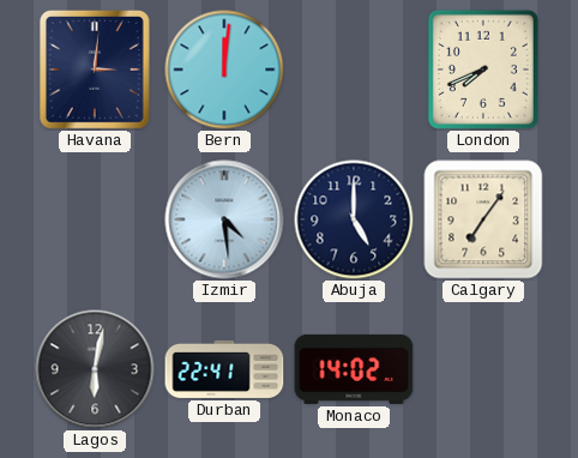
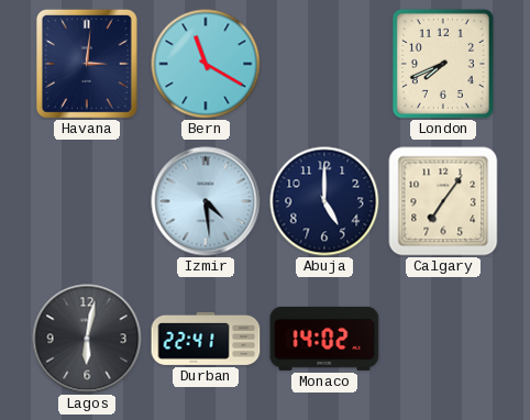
Bern: 12:01 -> 11:20 (206, 64)
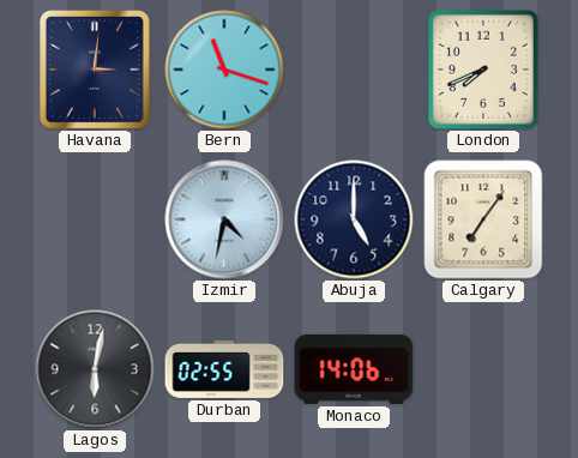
Bern: 11:20 -> 11:18 (224, 70)
Izmir: 4:29 -> 4:32 (224, 219)
Durban: 22:41 -> 02:55 (224, 369)
Monaco: 14:02 -> 14:06 (354, 369)
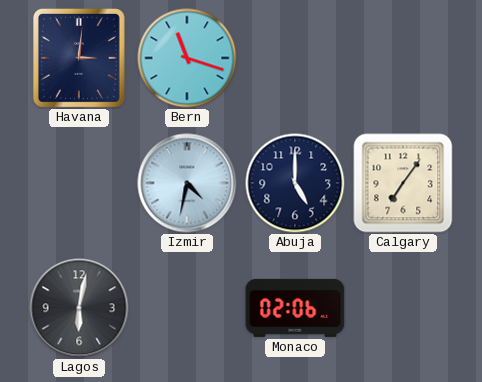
London: 7:41 -> none (483, 70)
Durban: 02:55 -> none (224, 369)
Monaco: 14:06 -> 02:06 (295, 308)
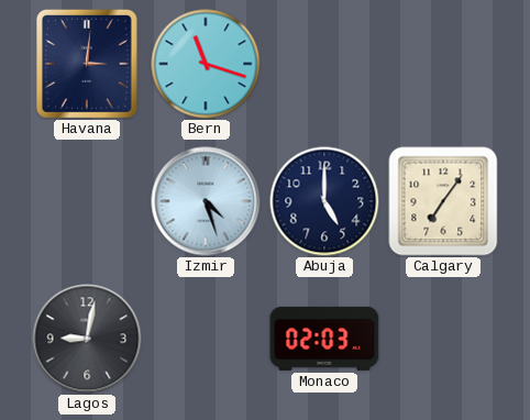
Izmir: 4:32 -> 4:27 (206, 201)
Lagos: 6:02 -> 9:02 (87, 339)
Monaco: 02:06 -> 02:03 (324, 339)
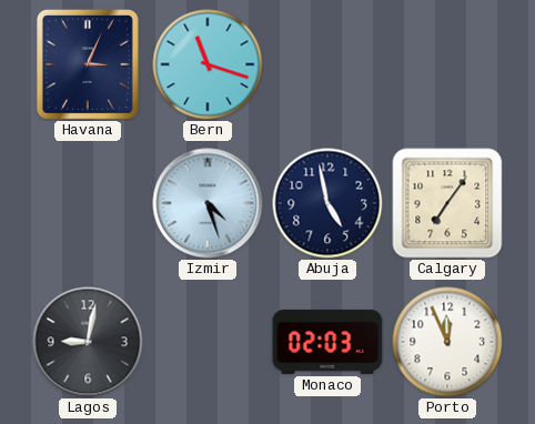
Havana: 3:01 -> 3:04 (88, 64)
Abuja: 5:00 -> 4:58 (327, 203)
Porto: none -> 11:56 (447, 342)
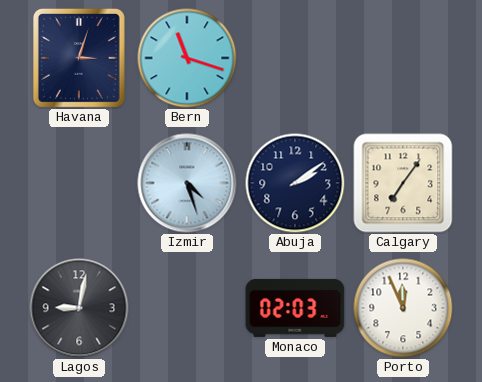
Havana: 3:04 -> 3:03 (79, 58)
Abuja: 4:58 -> 2:09 (295, 183)
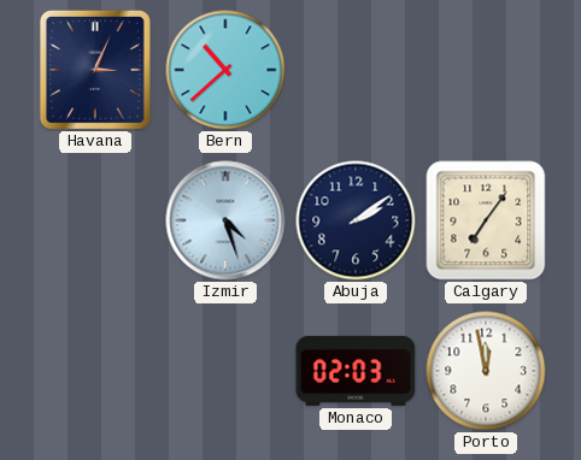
Havana: 3:03 -> 3:04 (95, 70)
Bern: 11:18 -> 10:38 (225, 70)
Lagos: 9:02 -> none (79, 308)
Porto: 11:56 -> 11:58 (486, 371)
